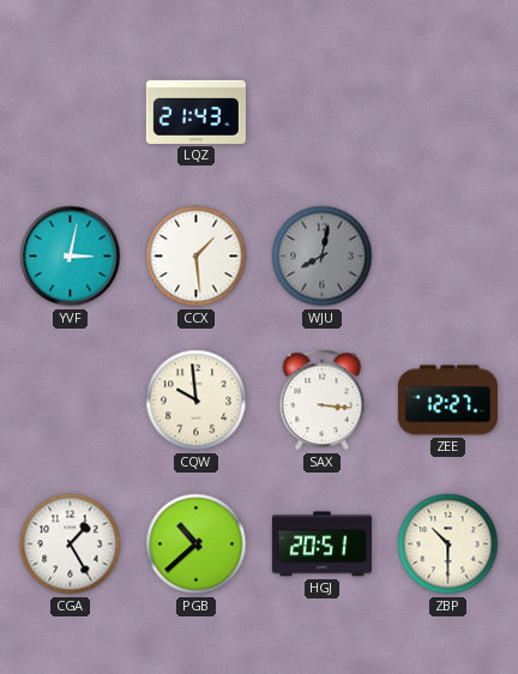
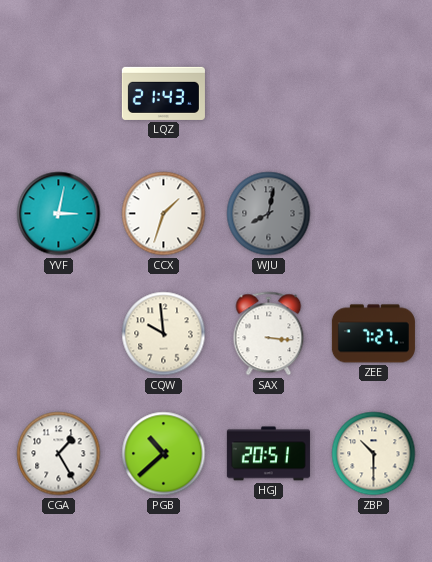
CCX: 1:29 -> 1:33 (164, 214)
ZEE: 12:27 -> 7:27 (373, 334)
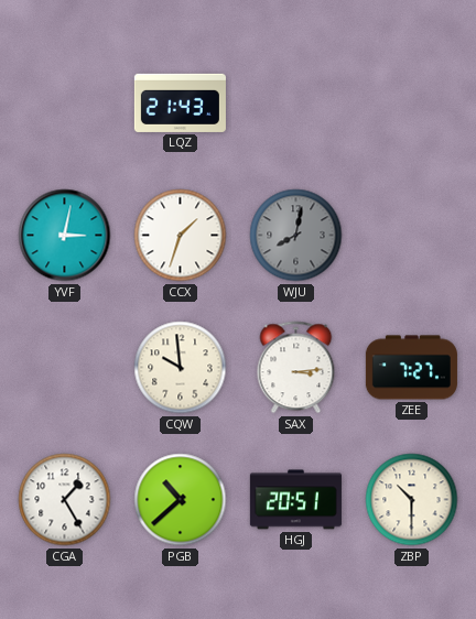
SAX: 3:16 -> 3:14 (296, 368)
